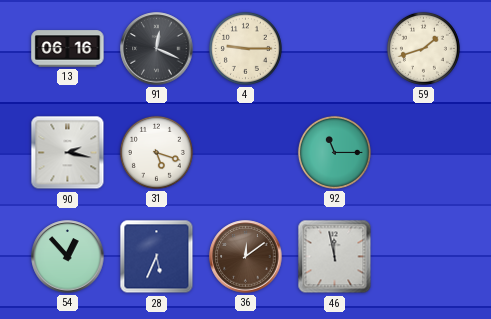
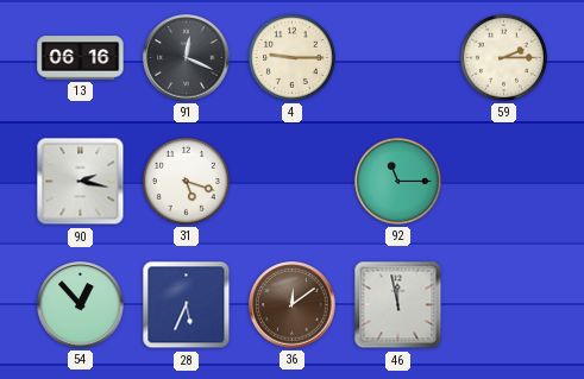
59: 1:42 -> 2:15 (503, 57)
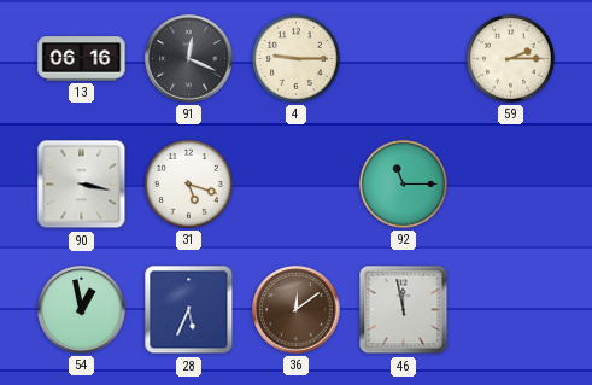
90: 2:17 -> 3:17 (82, 185)
54: 12:53 -> 12:58 (82, 310)
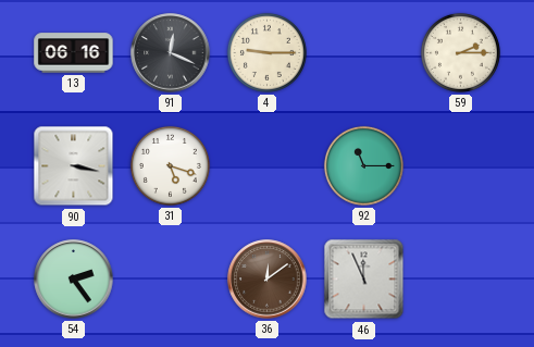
54: 12:58 -> 2:24 (74, 280)
28: 5:34 -> none (189, 310)
46: 11:58 -> 11:56 (364, 280)
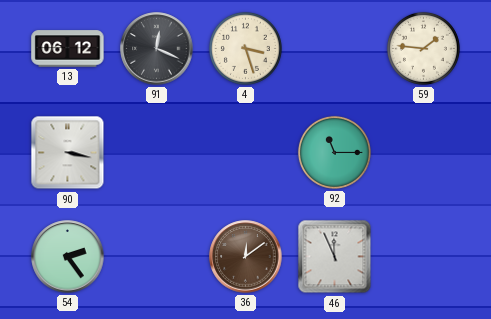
13: 06:16 -> 06:12 (68, 49)
4: 9:15 -> 3:27 (245, 48)
59: 2:15 -> 1:46 (423, 48)
31: 5:18 -> none (170, 165)
